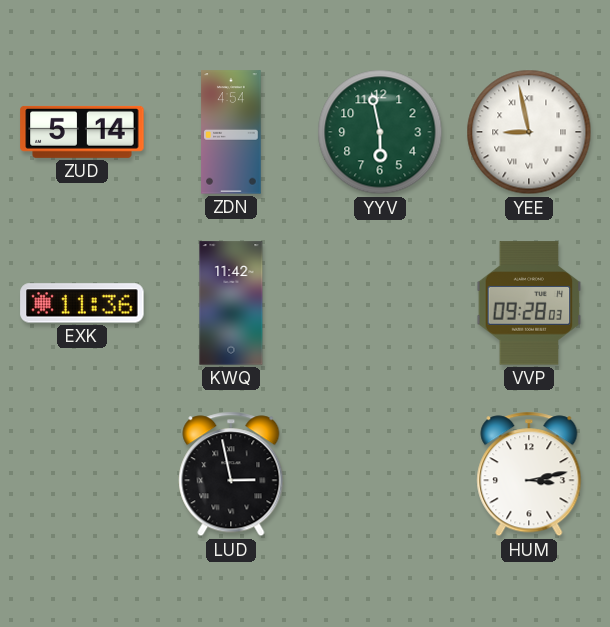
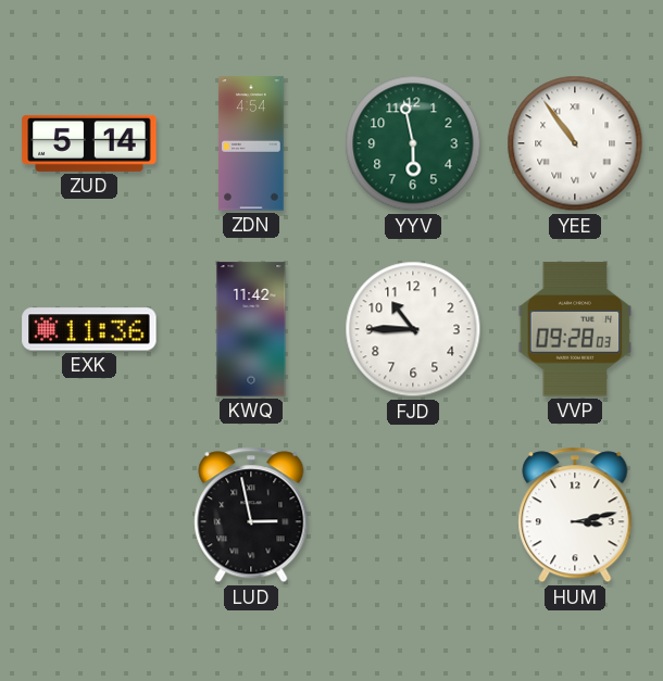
YEE: 8:58 -> 10:54 (575, 143)
FJD: none -> 10:45 (413, 329)
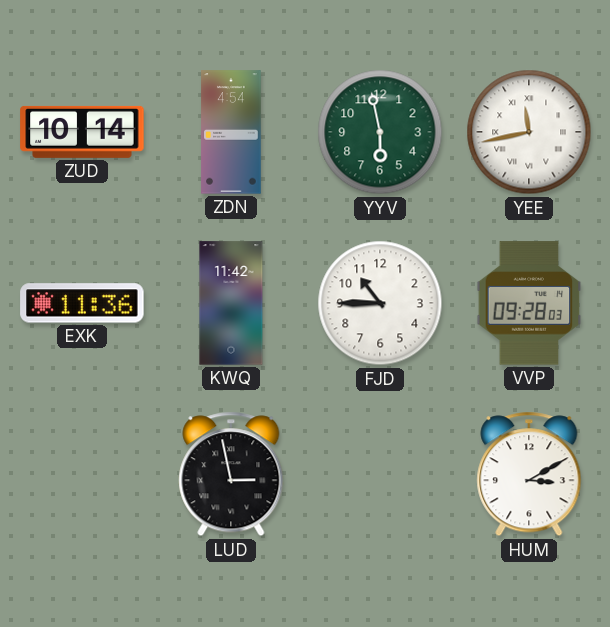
ZUD: 5:14 -> 10:14 (82, 132)
YEE: 10:54 -> 11:43 (529, 132)
HUM: 3:13 -> 3:10 (529, 474)
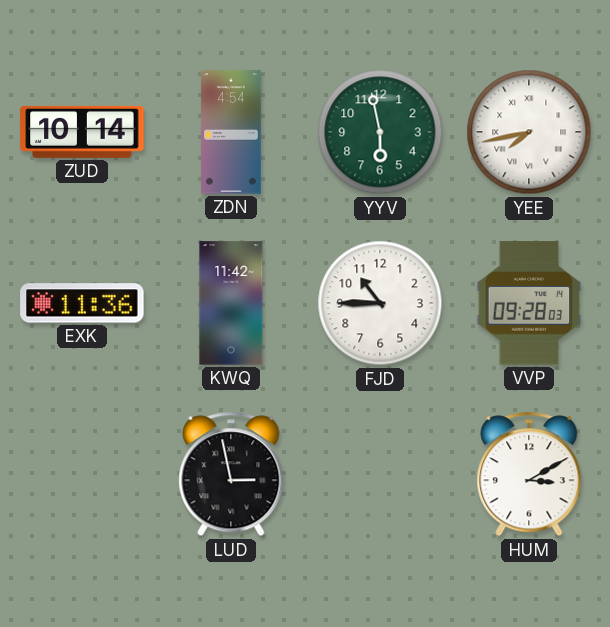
YEE: 11:43 -> 7:43 (529, 132)
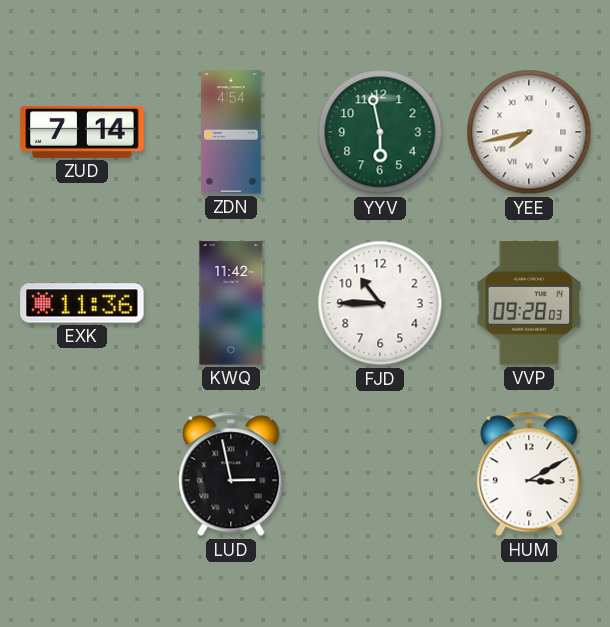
ZUD: 10:14 -> 7:14 (82, 132)
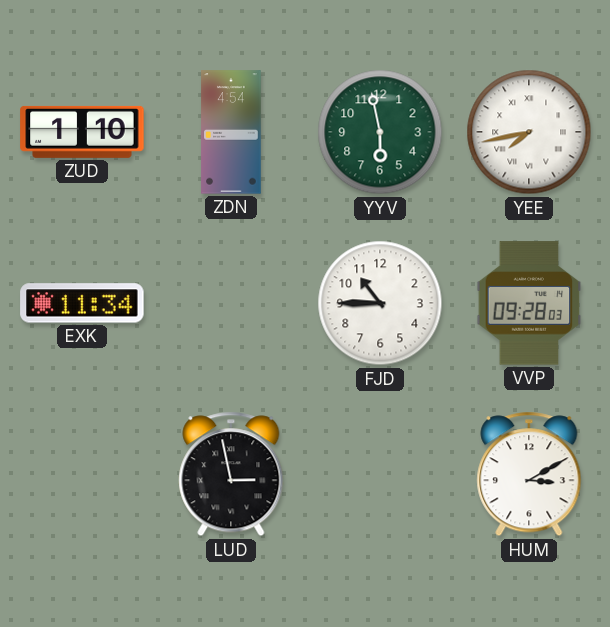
ZUD: 7:14 -> 1:10 (82, 132)
EXK: 11:36 -> 11:34 (82, 303)
KWQ: 11:42 -> none (231, 303)
